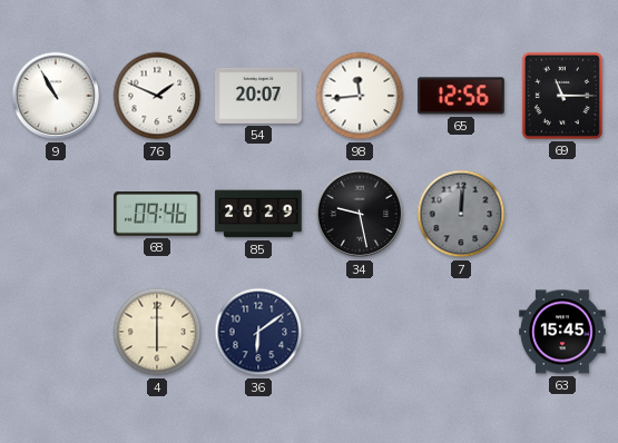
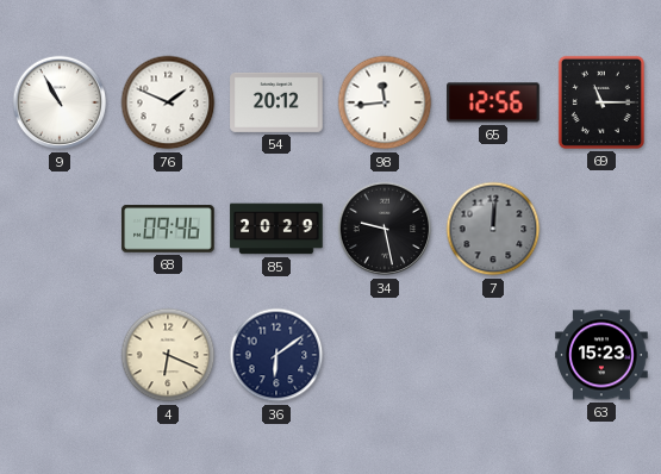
54: 20:07 -> 20:12 (276, 102)
4: 6:00 -> 6:19 (168, 355)
63: 15:45 -> 15:23 (601, 355)
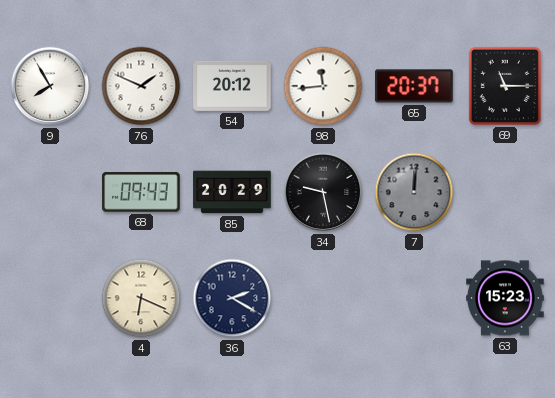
9: 10:55 -> 7:55 (50, 86)
65: 12:56 -> 20:37 (414, 86)
68: 09:46 -> 09:43 (141, 192)
36: 6:09 -> 2:20 (232, 298)
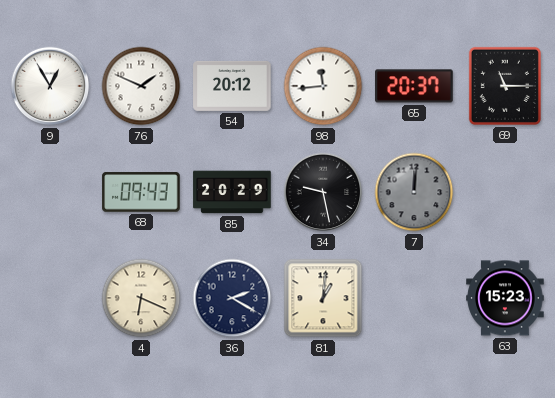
9: 7:55 -> 12:55 (50, 86)
81: none -> 1:01 (323, 298)
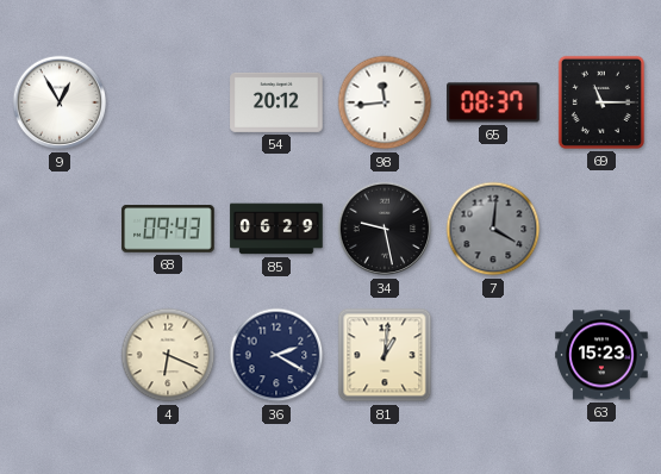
76: 1:49 -> none (141, 86)
65: 20:37 -> 08:37 (493, 102)
85: 20:29 -> 06:29 (276, 229)
7: 12:01 -> 4:01 (493, 229)
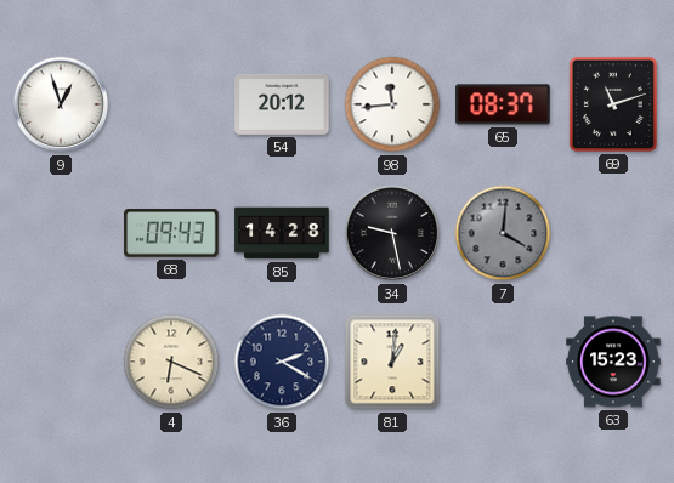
9: 12:55 -> 12:57 (61, 104)
69: 11:15 -> 11:12 (613, 104)
85: 06:29 -> 14:28 (282, 233)
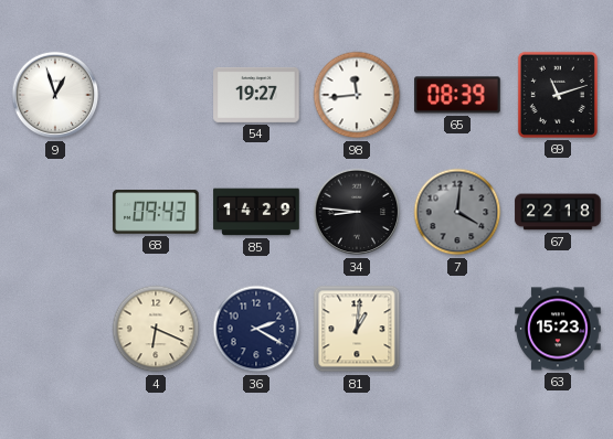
54: 20:12 -> 19:27 (256, 95)
65: 08:37 -> 08:39 (457, 95)
85: 14:28 -> 14:29 (256, 212)
34: 9:28 -> 8:46 (357, 212)
67: none -> 22:18 (558, 212)
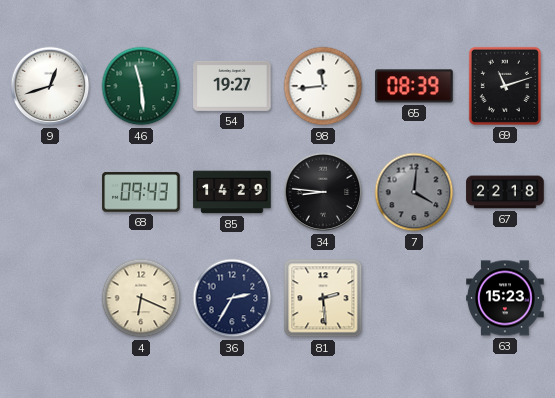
9: 12:57 -> 12:42 (50, 86)
46: none -> 11:29 (141, 86)
36: 2:20 -> 2:35 (232, 298)
81: 1:01 -> 2:29 (323, 298)
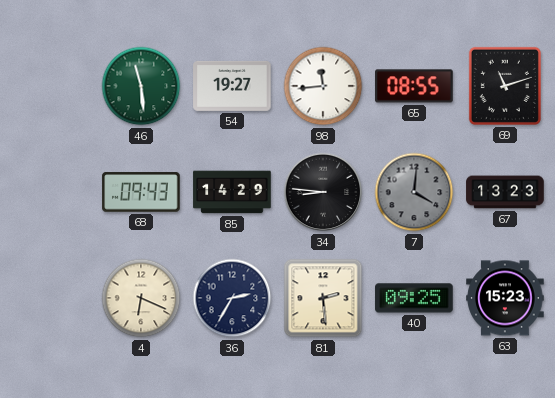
9: 12:42 -> none (50, 86)
65: 08:39 -> 08:55 (414, 86)
67: 22:18 -> 13:23 (505, 192)
40: none -> 09:25 (414, 298)
